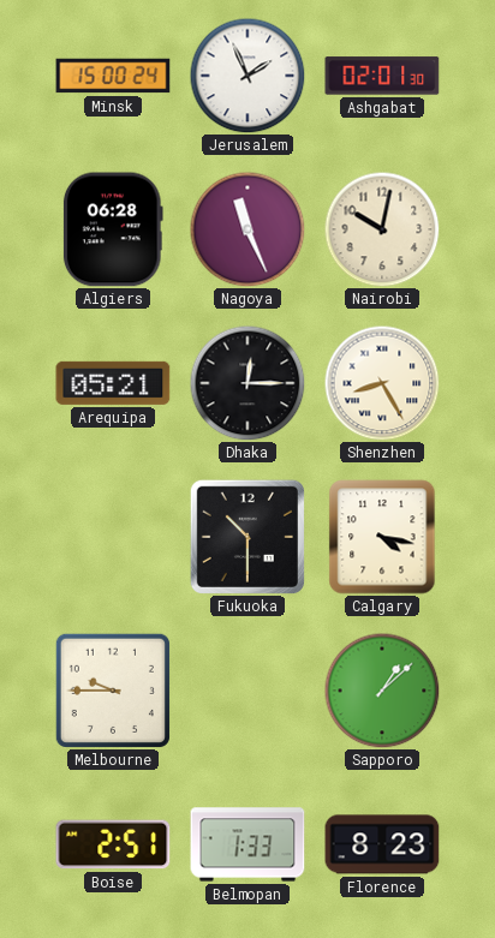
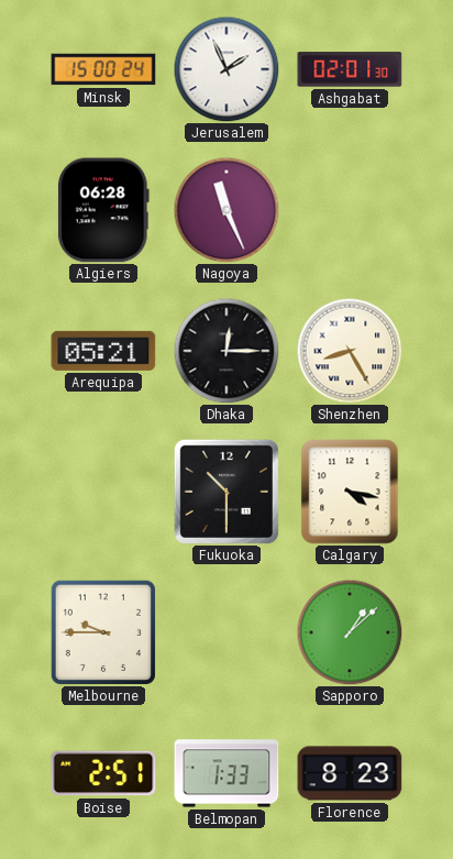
Nairobi: 10:02 -> none (382, 229)
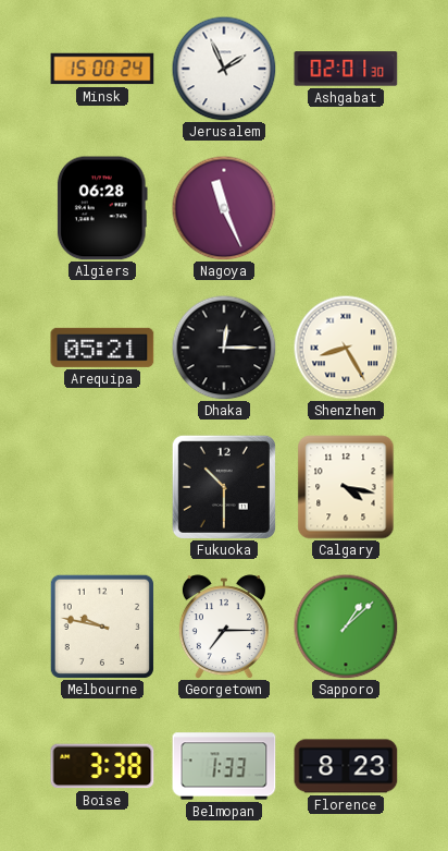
Melbourne: 9:45 -> 9:47 (102, 627)
Georgetown: none -> 7:15 (224, 627)
Boise: 2:51 -> 3:38 (102, 766)
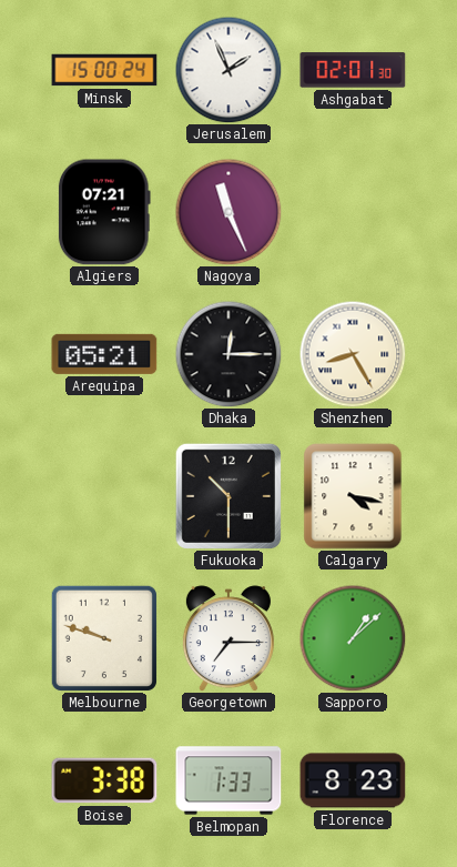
Algiers: 06:28 -> 07:21 (104, 212)
Melbourne: 9:47 -> 9:48 (104, 638)
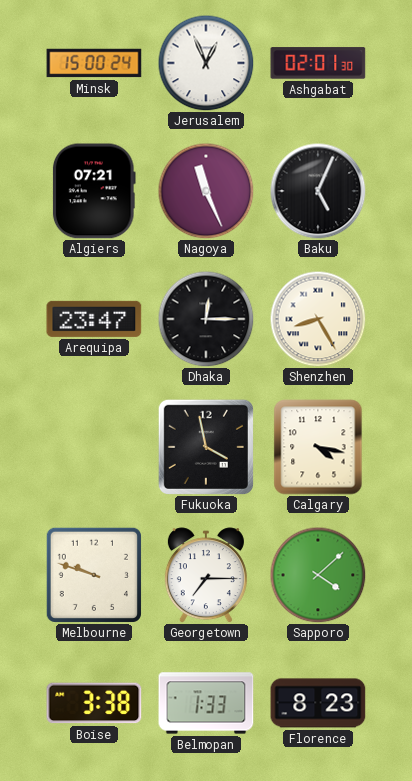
Jerusalem: 1:56 -> 12:56 (206, 63)
Baku: none -> 5:04 (318, 191)
Arequipa: 05:21 -> 23:47 (94, 319)
Fukuoka: 10:30 -> 3:58 (206, 447)
Sapporo: 1:08 -> 4:08 (318, 575)
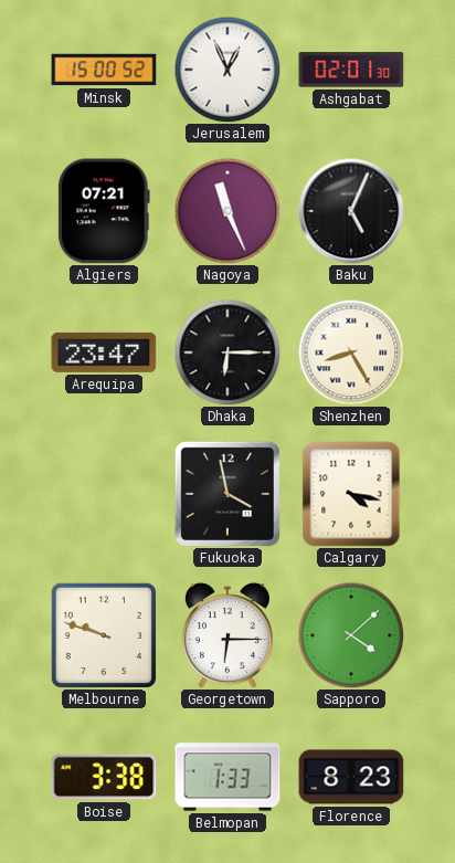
Minsk: 15:00:24 -> 15:00:52 (104, 70)
Dhaka: 12:15 -> 6:15 (227, 352)
Georgetown: 7:15 -> 6:15 (227, 635)
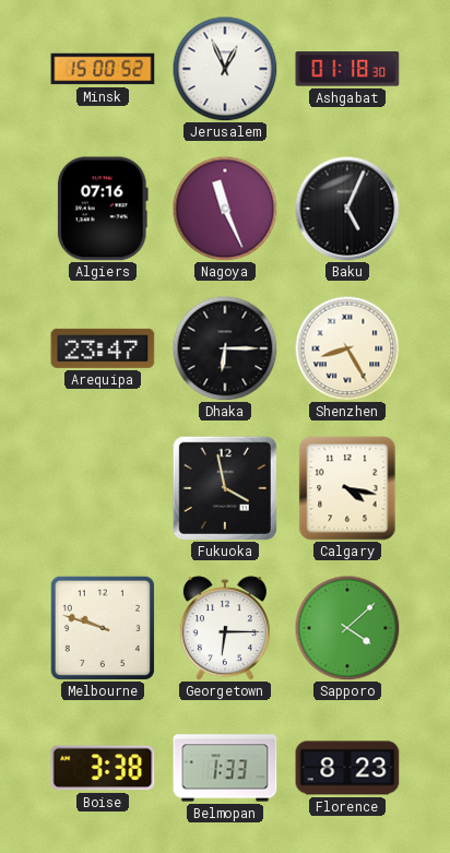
Ashgabat: 02:01 -> 01:18 (347, 69)
Algiers: 07:21 -> 07:16 (103, 209)
